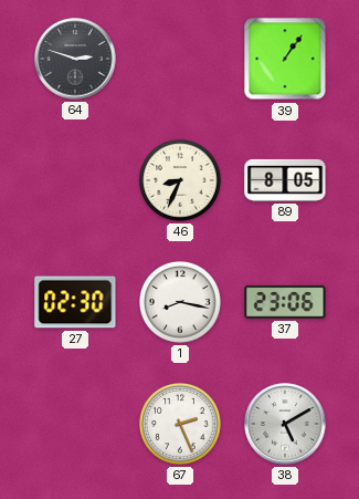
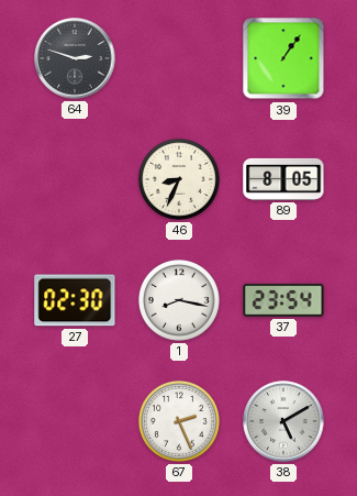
37: 23:06 -> 23:54 (283, 300)
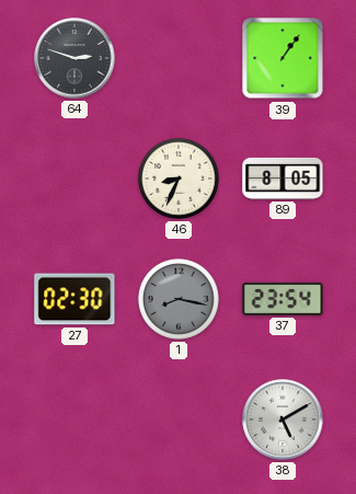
1 dial: white -> grey (179, 299)
67: 2:26 -> none (179, 421)
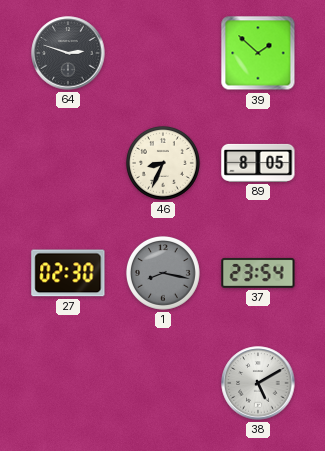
39: 1:06 -> 1:52 (258, 53)
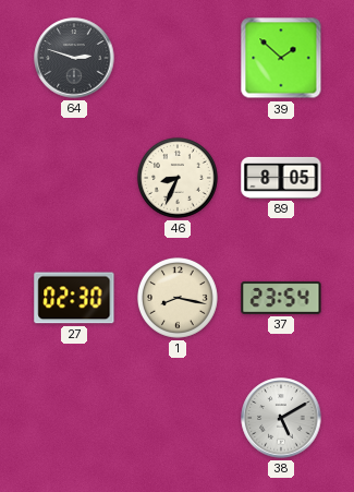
1 dial: grey -> cream (178, 298)
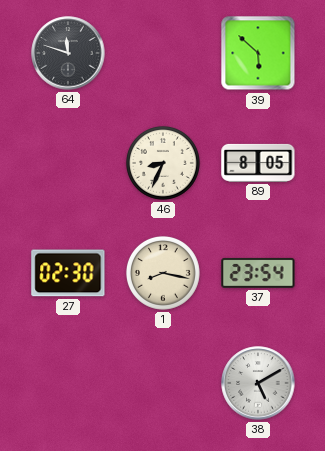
64: 2:48 -> 11:48 (68, 53)
39: 1:52 -> 5:52 (258, 53)
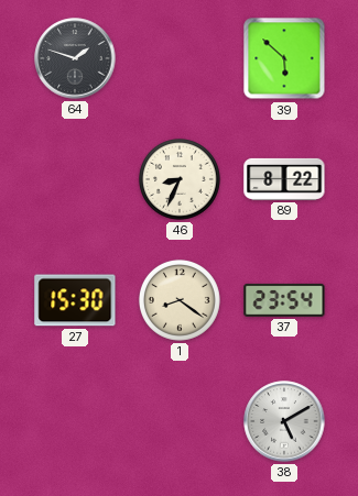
64: 11:48 -> 1:48 (75, 58)
89: 8:05 -> 8:22 (284, 179)
27: 02:30 -> 15:30 (75, 300)
1: 8:17 -> 8:21 (180, 300)
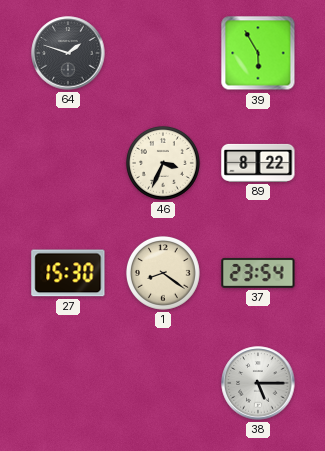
39: 5:52 -> 5:55 (258, 53)
46: 8:34 -> 3:34 (163, 163)
38: 5:10 -> 5:15 (258, 383)
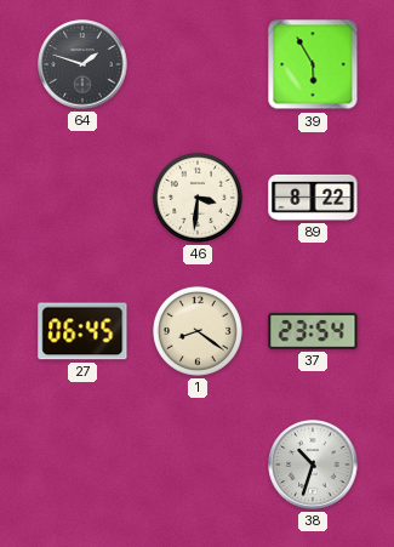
46: 3:34 -> 3:31 (198, 198)
27: 15:30 -> 06:45 (82, 331)
38: 5:15 -> 10:33 (313, 465)
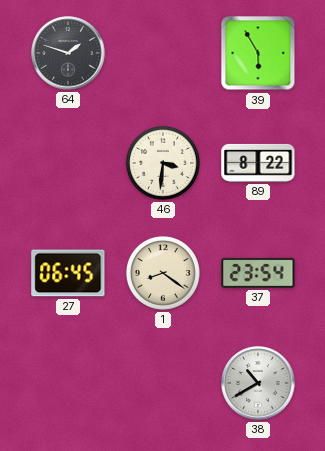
38: 10:33 -> 10:40 (258, 383)
